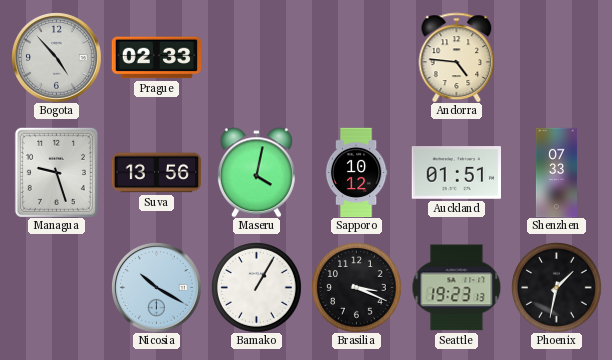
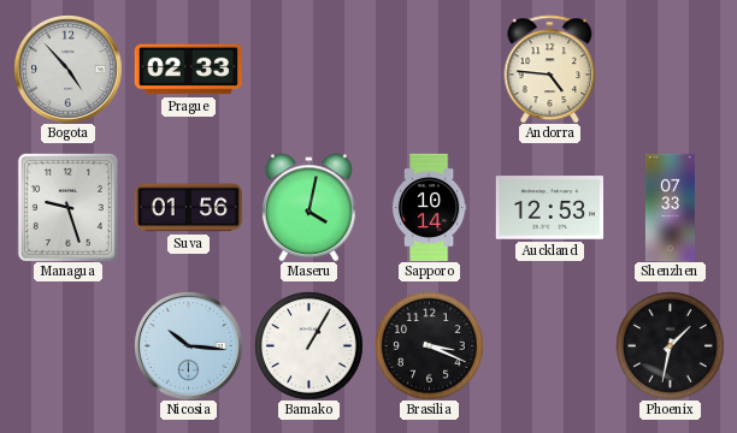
Suva: 13:56 -> 01:56 (188, 208)
Sapporo: 10:12 -> 10:14 (429, 207)
Auckland: 01:51 -> 12:53 (549, 208)
Nicosia: 10:20 -> 10:16 (189, 346)
Seattle: 19:23 -> none (456, 288)
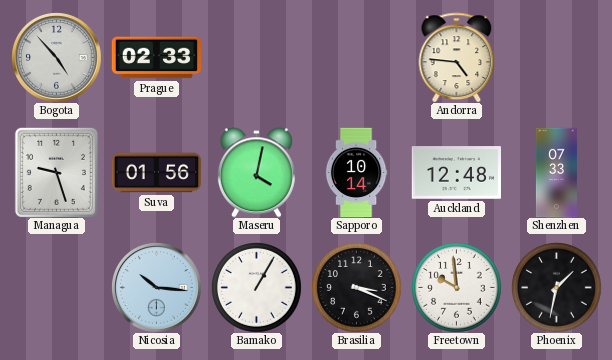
Auckland: 12:53 -> 12:48 (456, 173)
Freetown: none -> 9:59 (457, 288)
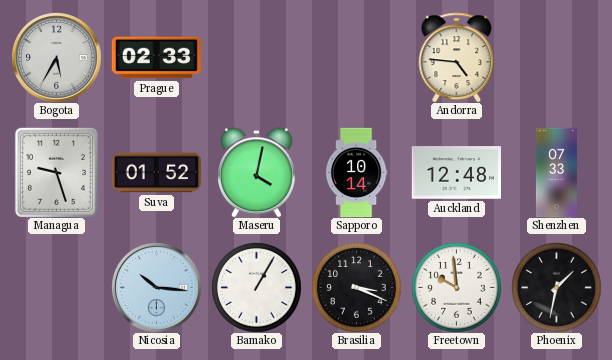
Bogota: 4:53 -> 5:35 (57, 58)
Suva: 01:56 -> 01:52 (156, 173)
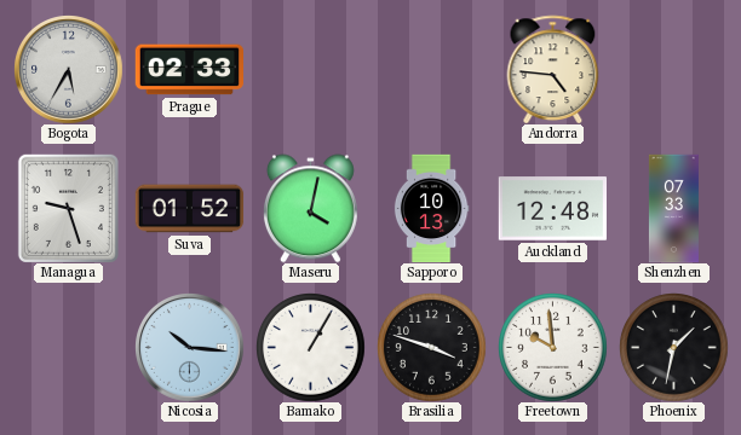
Sapporo: 10:14 -> 10:13 (431, 208)
Brasilia: 3:19 -> 3:48 (432, 348)
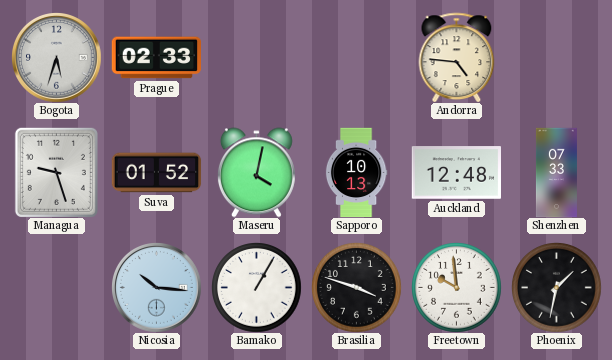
Bogota: 5:35 -> 5:33 (57, 58)
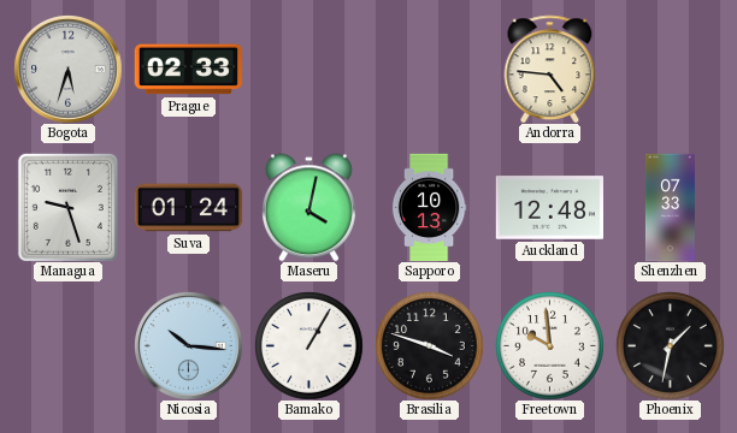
Suva: 01:52 -> 01:24 (188, 208)
